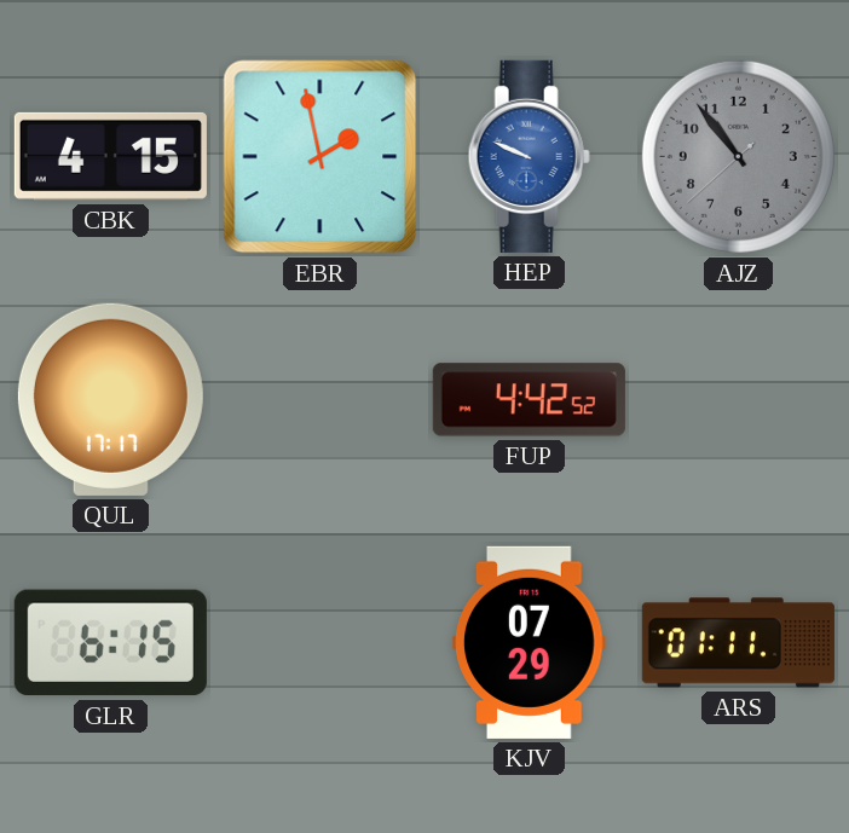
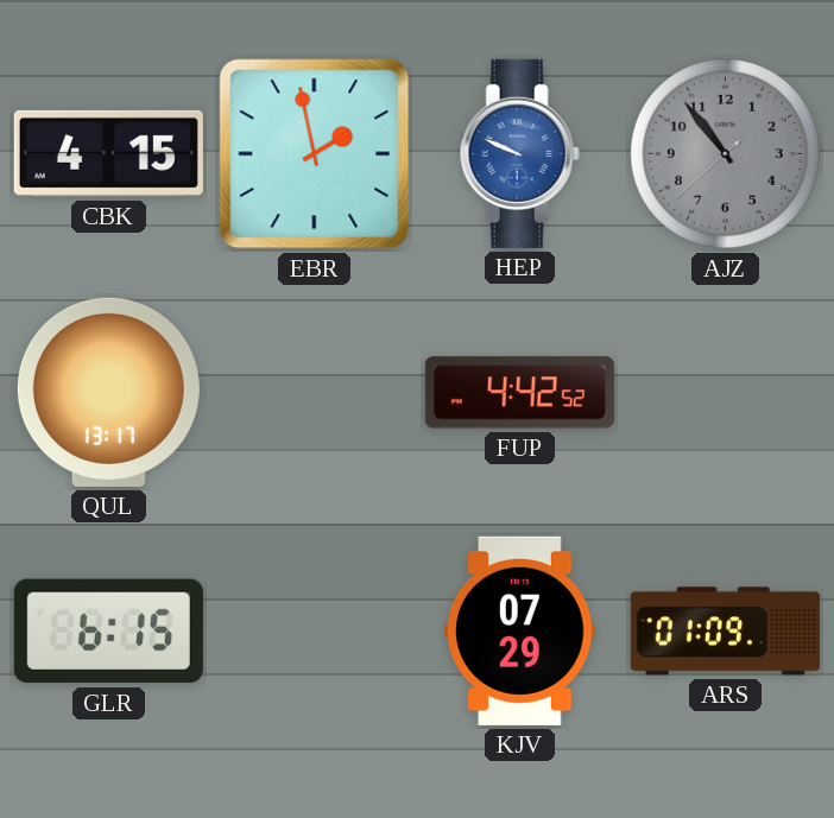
QUL: 17:17 -> 13:17 (108, 392)
ARS: 01:11 -> 01:09 (725, 632)
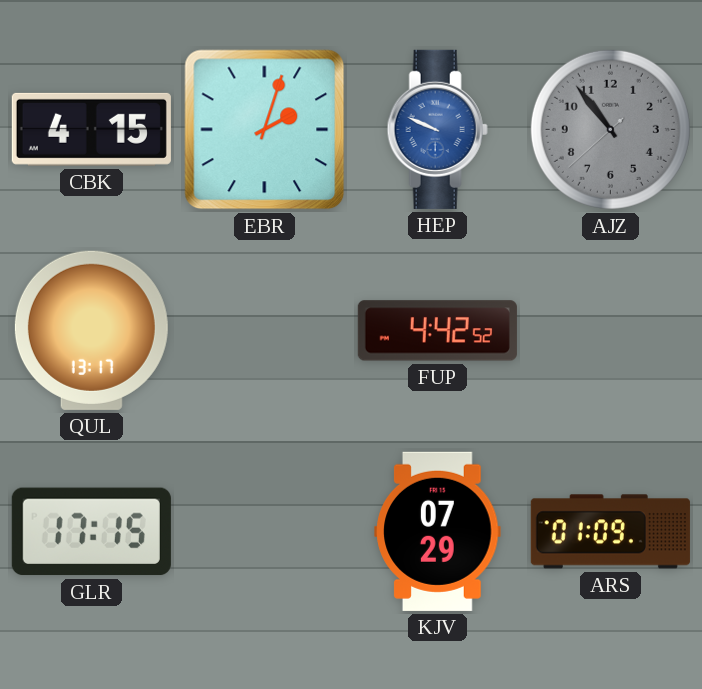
EBR: 1:58 -> 2:03 (265, 130)
GLR: 6:15 -> 17:15 (91, 532)
